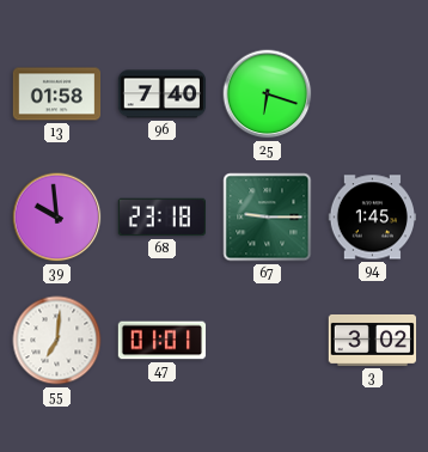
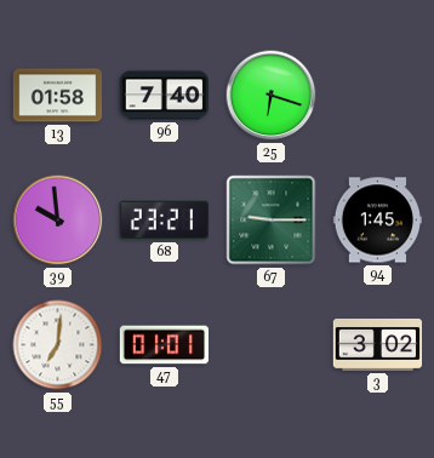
68: 23:18 -> 23:21 (165, 221)
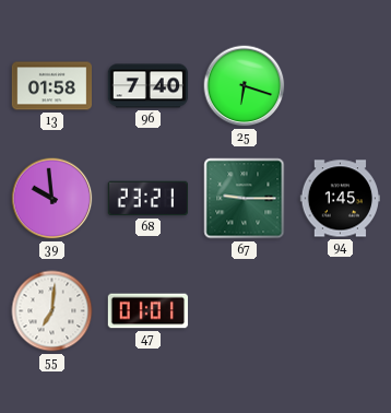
3: 3:02 -> none (378, 344)
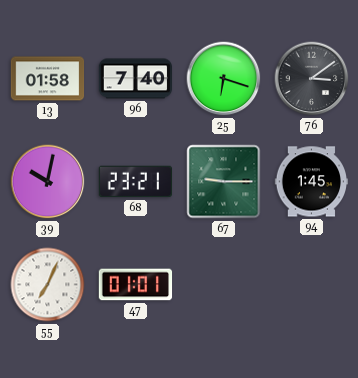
76: none -> 3:09 (312, 79)
39: 9:59 -> 10:02 (48, 182)
55: 7:01 -> 7:04 (48, 285)
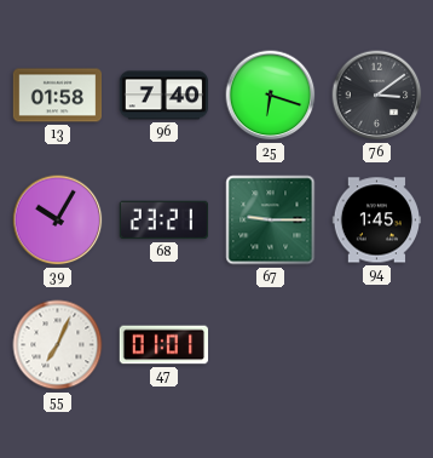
39: 10:02 -> 10:05 (58, 221)
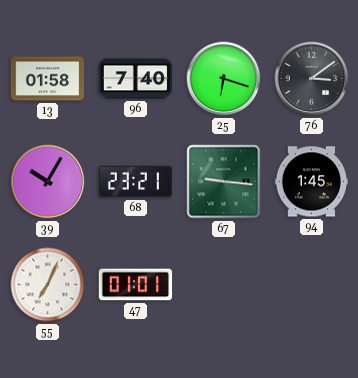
67: 9:15 -> 9:16 (224, 182)
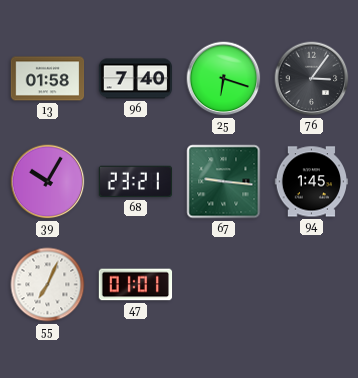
76: 3:09 -> 3:06 (312, 79)
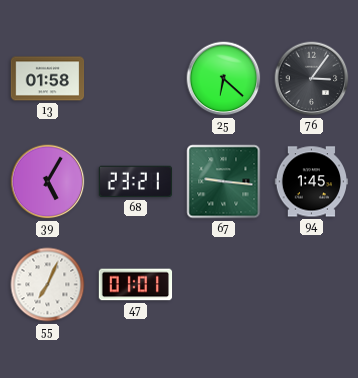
96: 7:40 -> none (136, 79)
25: 6:18 -> 6:22 (224, 79)
39: 10:05 -> 5:05 (48, 182)
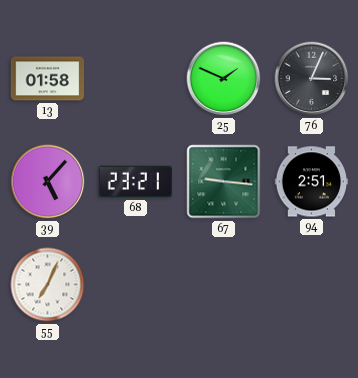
25: 6:22 -> 1:49 (224, 79)
76: 3:06 -> 3:04 (312, 79)
39: 5:05 -> 5:07 (48, 182)
94: 1:45 -> 2:51 (312, 182)
47: 01:01 -> none (136, 285)
